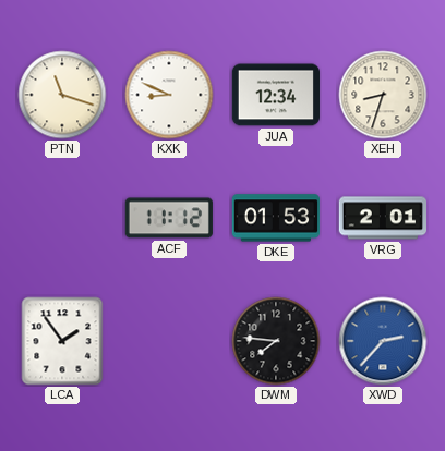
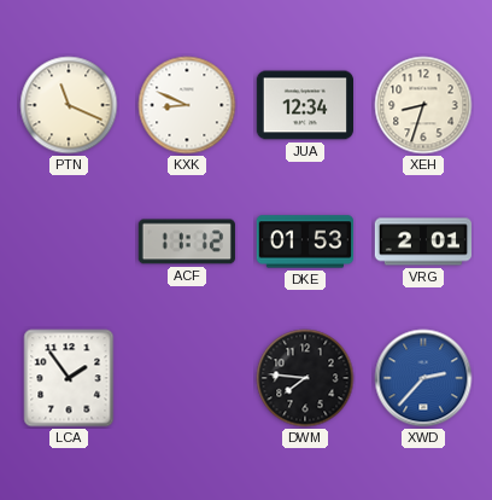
PTN: 11:18 -> 11:19 (69, 105)
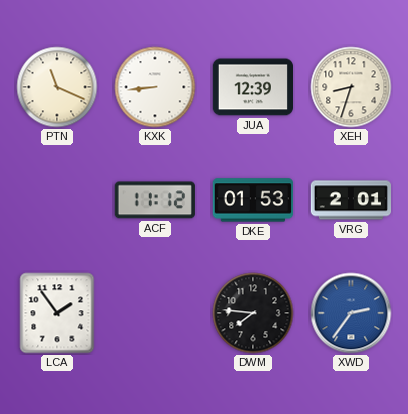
KXK: 8:49 -> 8:44 (155, 87)
JUA: 12:34 -> 12:39 (252, 87)
XWD: 2:37 -> 2:36 (351, 313)
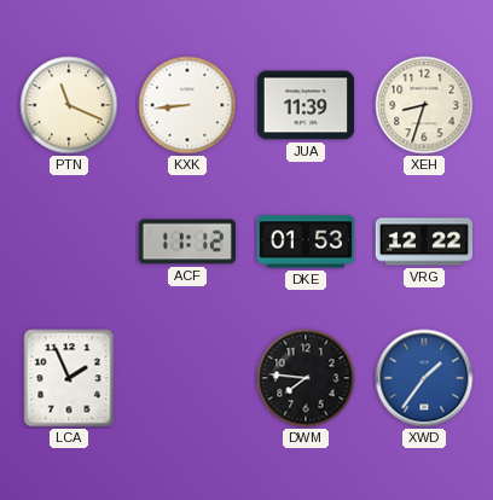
JUA: 12:39 -> 11:39 (304, 105)
VRG: 2:01 -> 12:22 (423, 242)
LCA: 1:54 -> 1:56 (69, 378)
XWD: 2:36 -> 1:36 (424, 378)
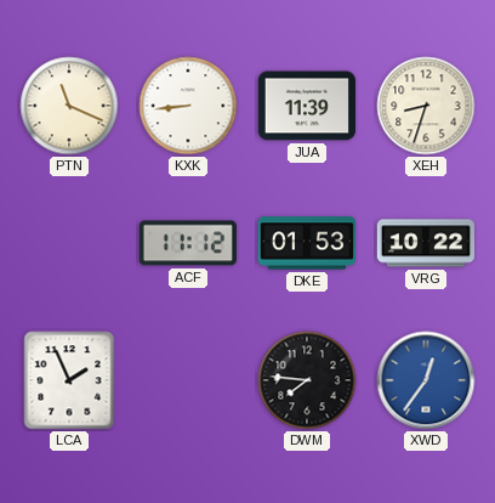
VRG: 12:22 -> 10:22 (425, 243)
XWD: 1:36 -> 12:36 (426, 380)
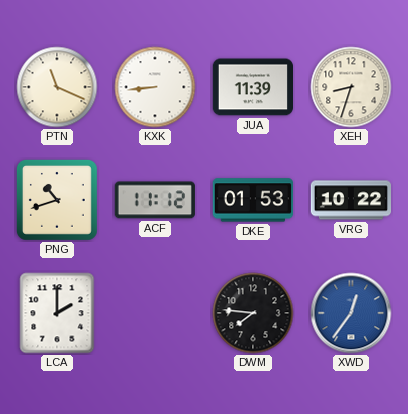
PNG: none -> 10:42 (57, 200)
LCA: 1:56 -> 2:00 (57, 313)
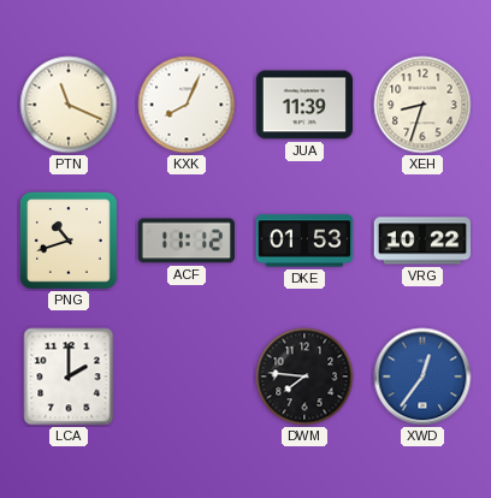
KXK: 8:44 -> 8:04 (187, 105)
